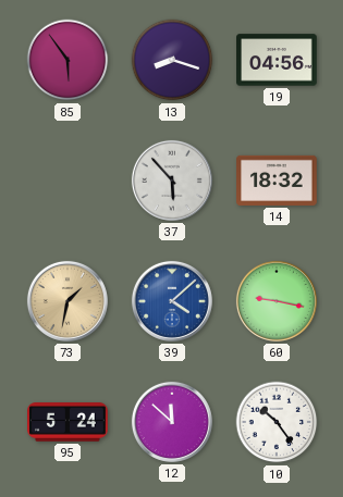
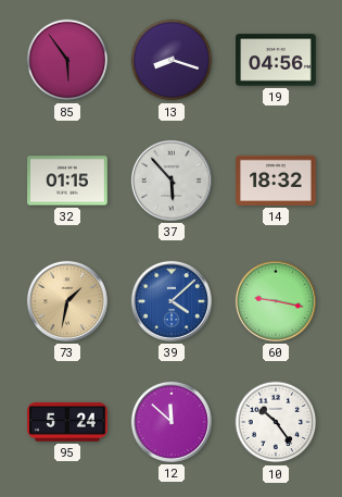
32: none -> 01:15 (67, 181)
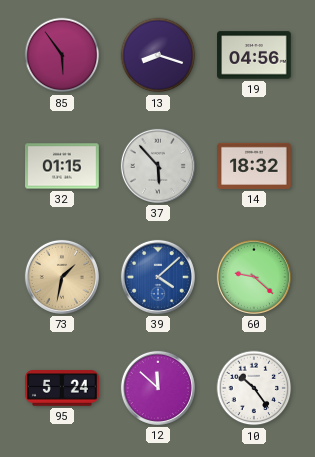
60: 9:17 -> 9:22 (254, 277)
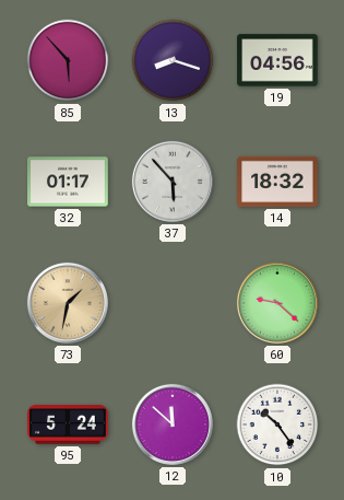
85: 5:54 -> 5:53 (68, 60)
32: 01:15 -> 01:17 (68, 182)
39: 4:08 -> none (158, 277)
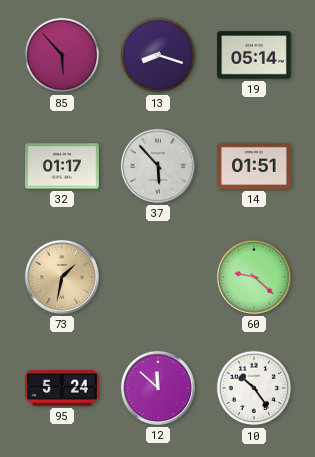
19: 04:56 -> 05:14 (254, 55)
14: 18:32 -> 01:51 (254, 166)
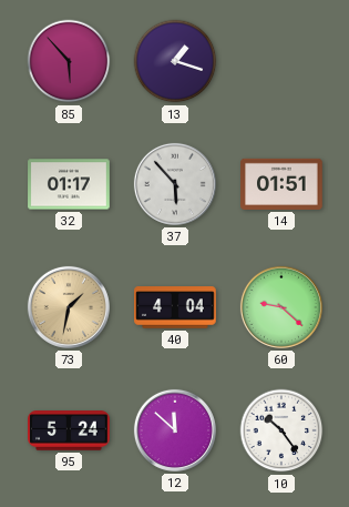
13: 8:18 -> 1:18 (175, 61)
19: 05:14 -> none (254, 55)
40: none -> 4:04 (175, 307)
